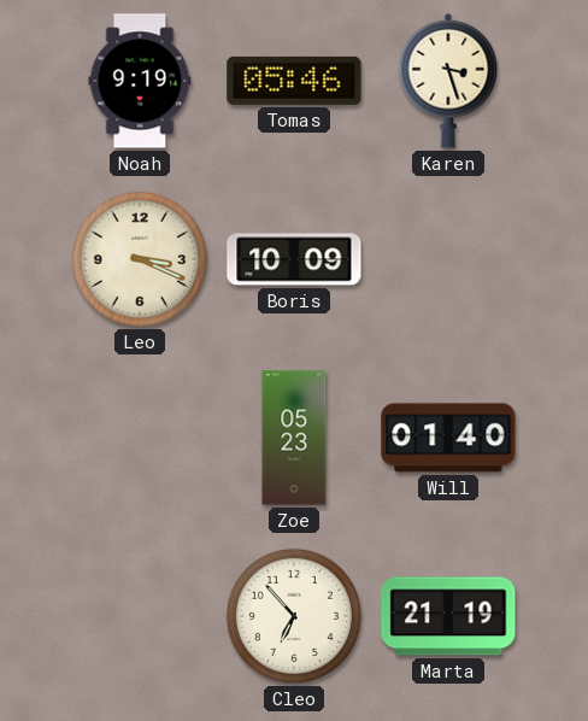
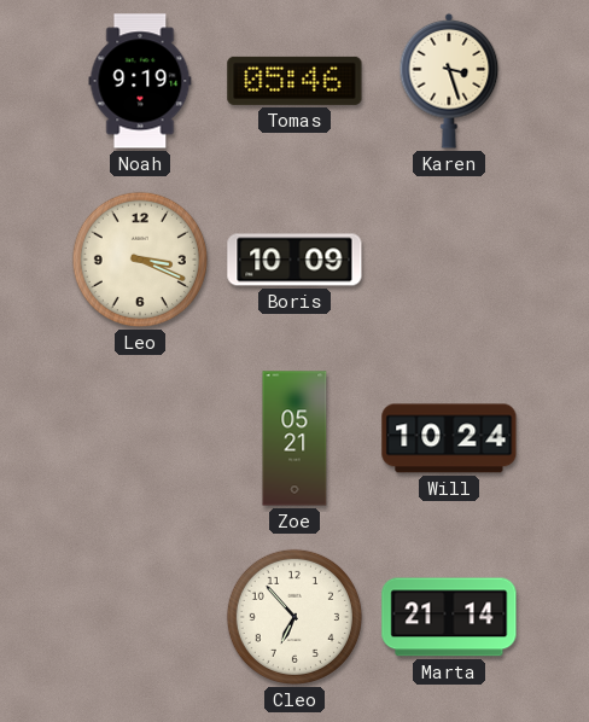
Zoe: 05:23 -> 05:21 (294, 438)
Will: 01:40 -> 10:24 (449, 438)
Marta: 21:19 -> 21:14 (449, 617)
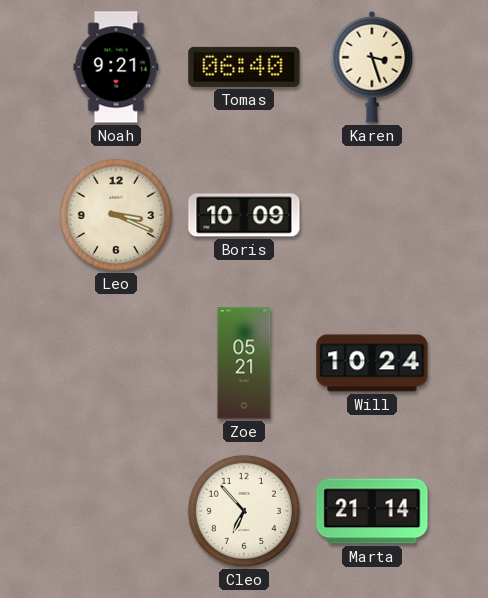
Noah: 9:19 -> 9:21 (116, 67)
Tomas: 05:46 -> 06:40 (244, 67)
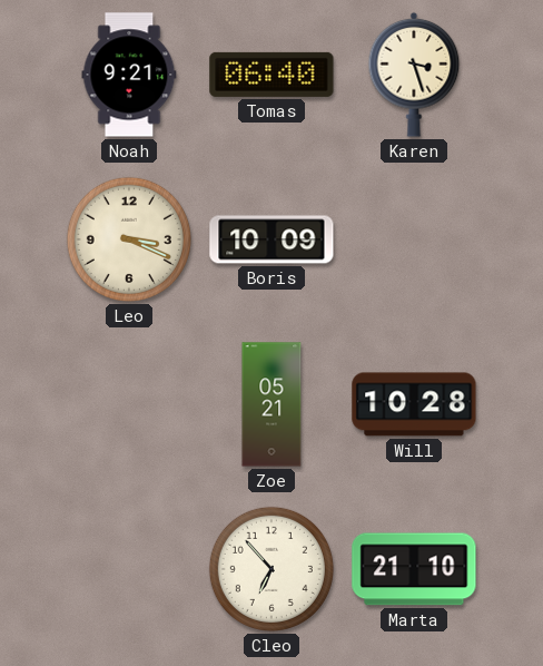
Will: 10:24 -> 10:28 (414, 404)
Marta: 21:14 -> 21:10 (414, 569)
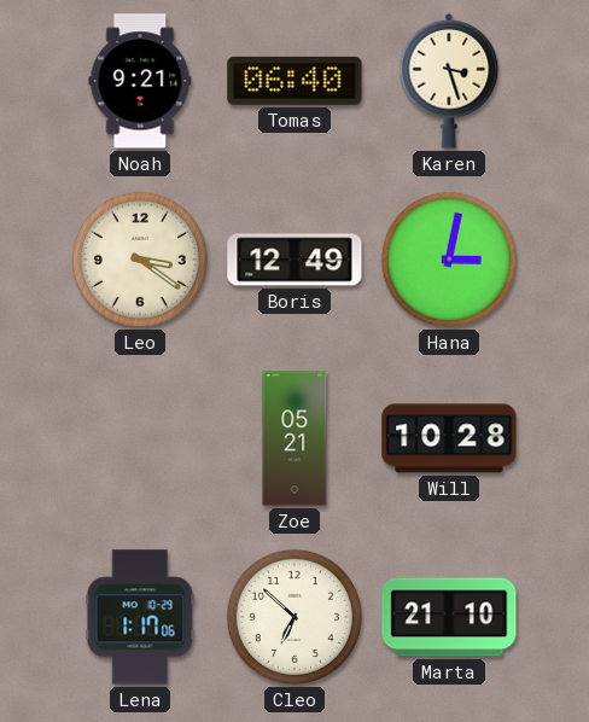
Leo: 3:19 -> 3:21 (140, 260)
Boris: 10:09 -> 12:49 (294, 260)
Hana: none -> 3:02 (449, 260)
Lena: none -> 1:17 (140, 617)
Cleo: 6:53 -> 6:52 (294, 617)
